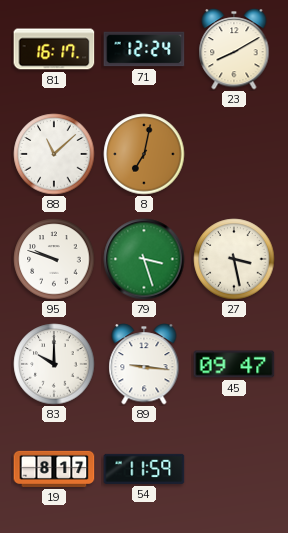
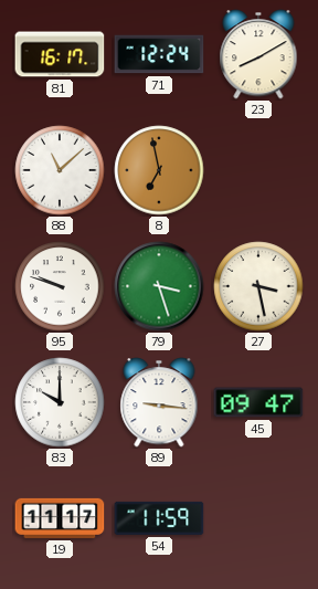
8: 7:02 -> 6:58 (159, 170)
19: 8:17 -> 11:17 (60, 518)
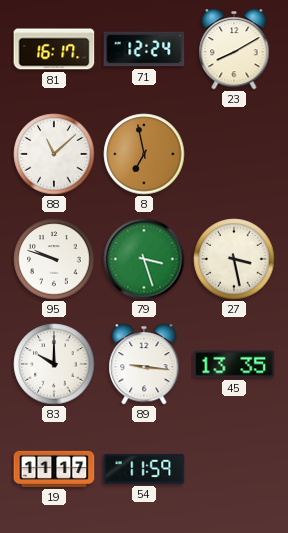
45: 09:47 -> 13:35 (234, 364)
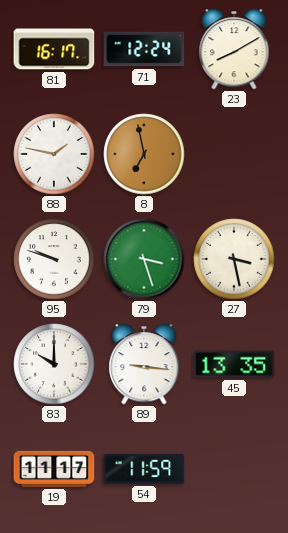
88: 11:08 -> 1:47 (54, 154)
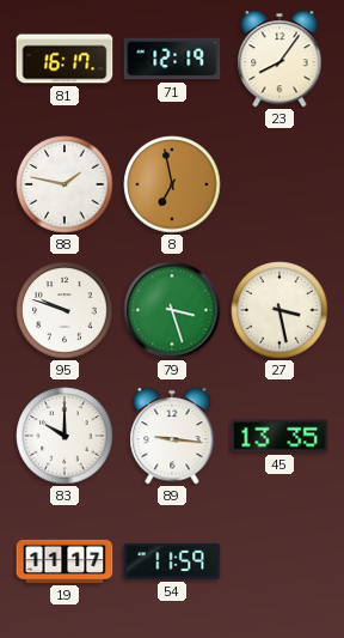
71: 12:24 -> 12:19 (172, 59)
23: 8:10 -> 8:06 (279, 59)
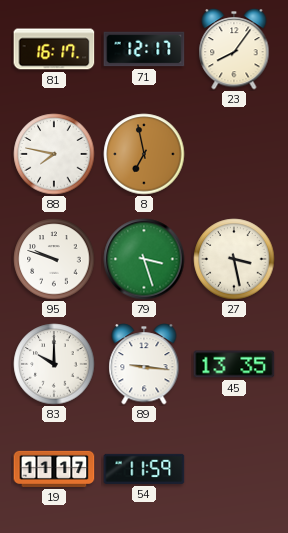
71: 12:19 -> 12:17 (144, 49)
88: 1:47 -> 7:47 (54, 154)
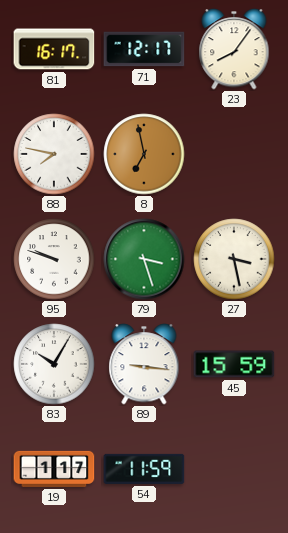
83: 10:00 -> 10:05 (54, 364)
45: 13:35 -> 15:59 (234, 364)
19: 11:17 -> 1:17 (54, 469)
